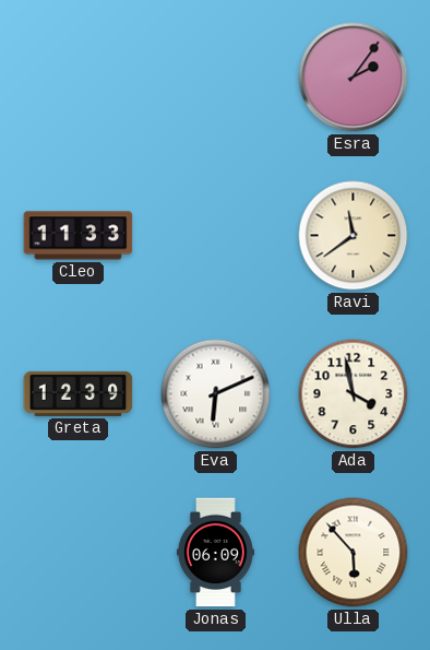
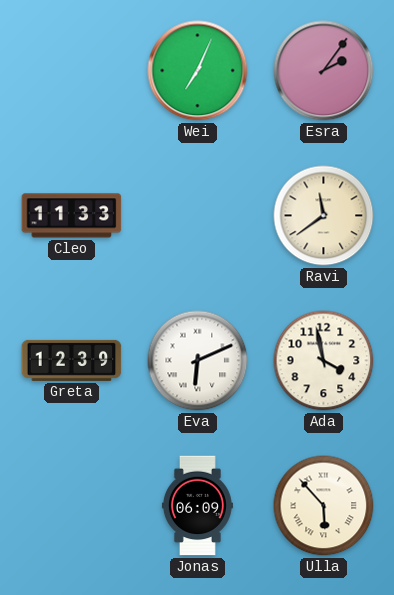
Wei: none -> 7:04 (198, 71)
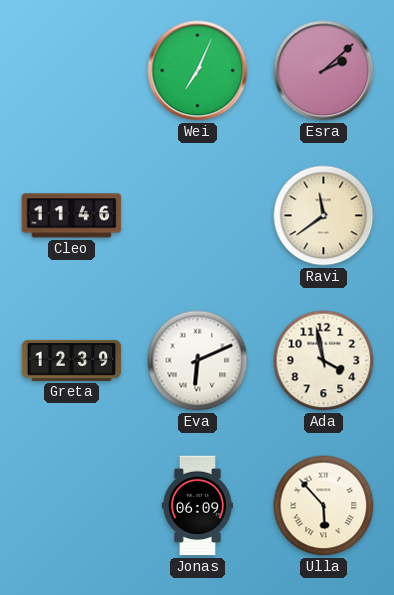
Esra: 2:06 -> 2:08 (324, 71)
Cleo: 11:33 -> 11:46 (72, 216)
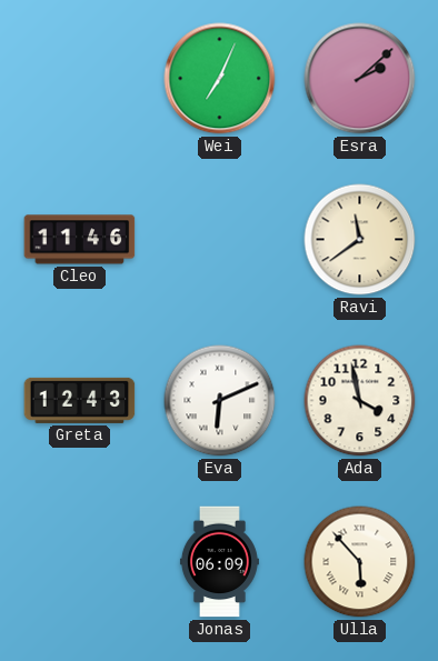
Greta: 12:39 -> 12:43 (80, 400)
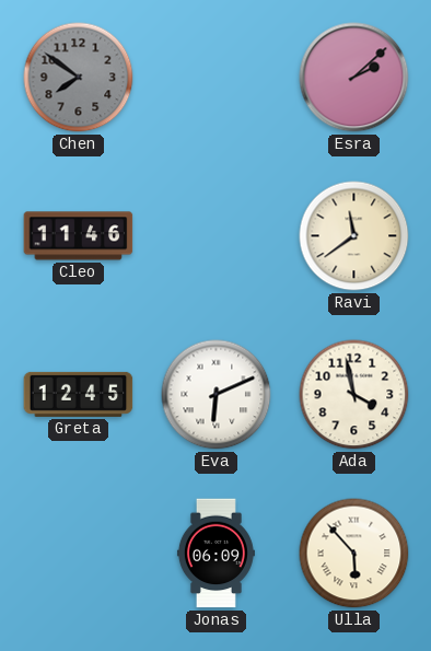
Chen: none -> 7:51 (79, 78)
Wei: 7:04 -> none (220, 79)
Greta: 12:43 -> 12:45 (79, 394)
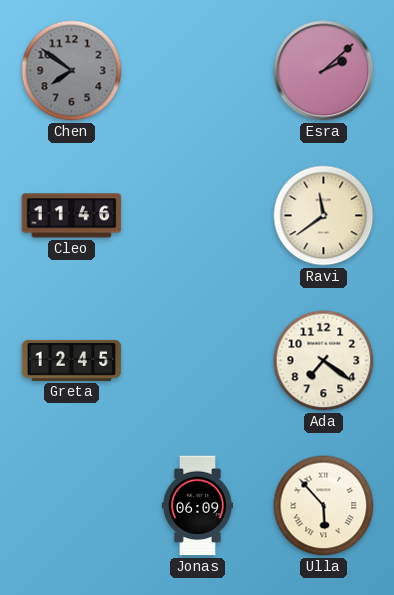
Eva: 6:11 -> none (217, 395)
Ada: 3:58 -> 7:21 (324, 361)
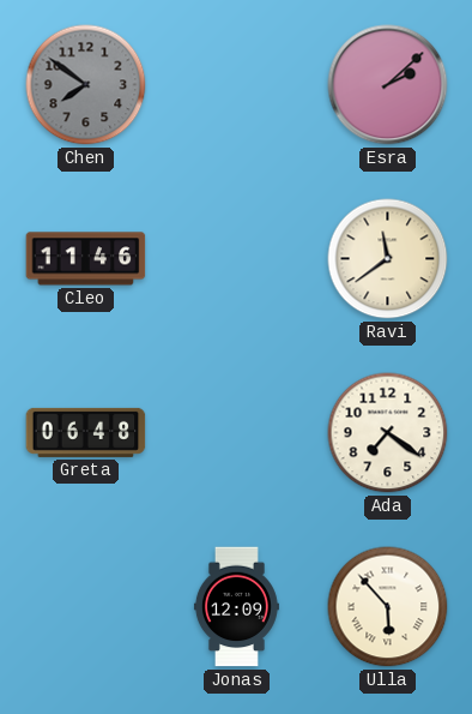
Greta: 12:45 -> 06:48 (86, 432)
Jonas: 06:09 -> 12:09 (236, 607)
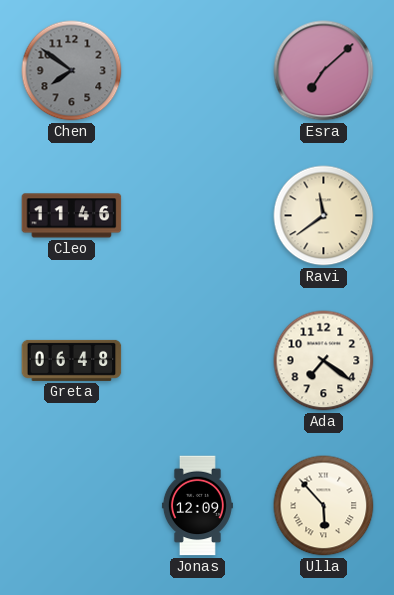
Esra: 2:08 -> 7:08 (324, 71)
